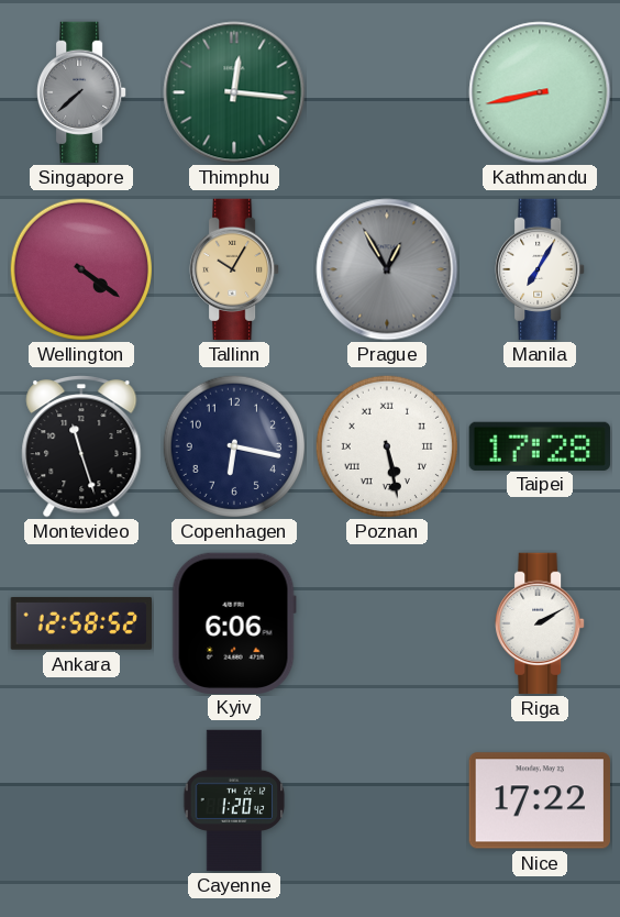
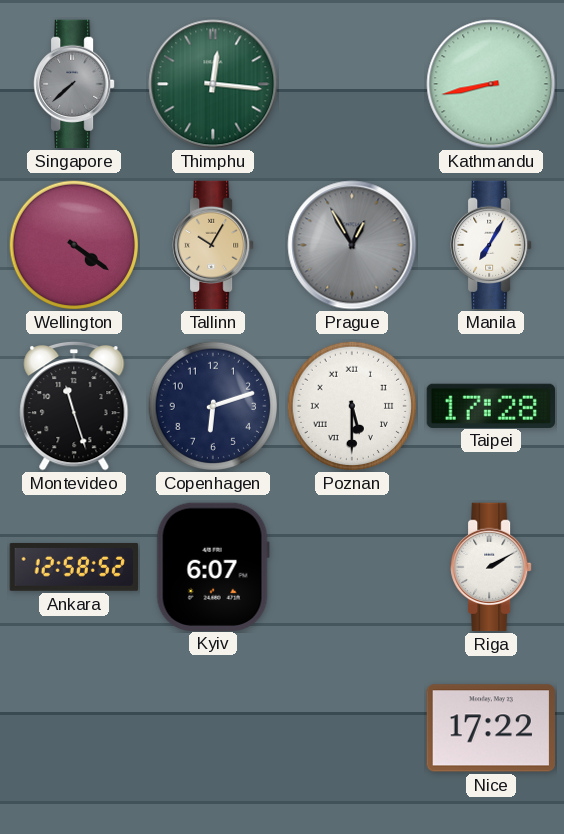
Copenhagen: 6:17 -> 6:12 (212, 405)
Poznan: 5:28 -> 5:30 (351, 405)
Kyiv: 6:06 -> 6:07 (213, 566)
Cayenne: 1:20 -> none (234, 800)
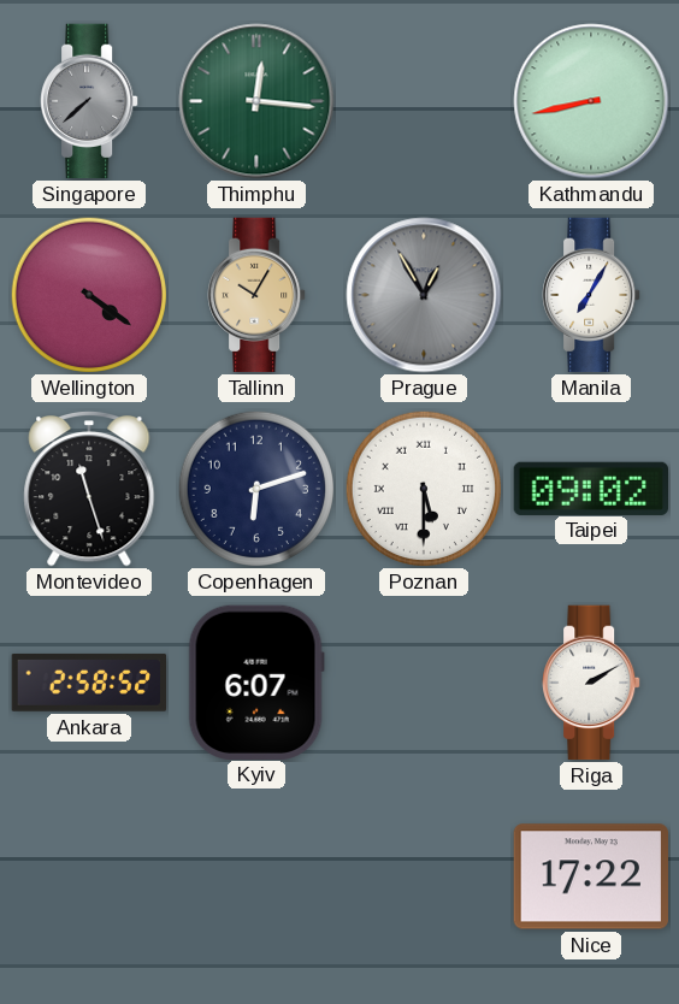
Taipei: 17:28 -> 09:02 (590, 488)
Ankara: 12:58 -> 2:58 (88, 683)
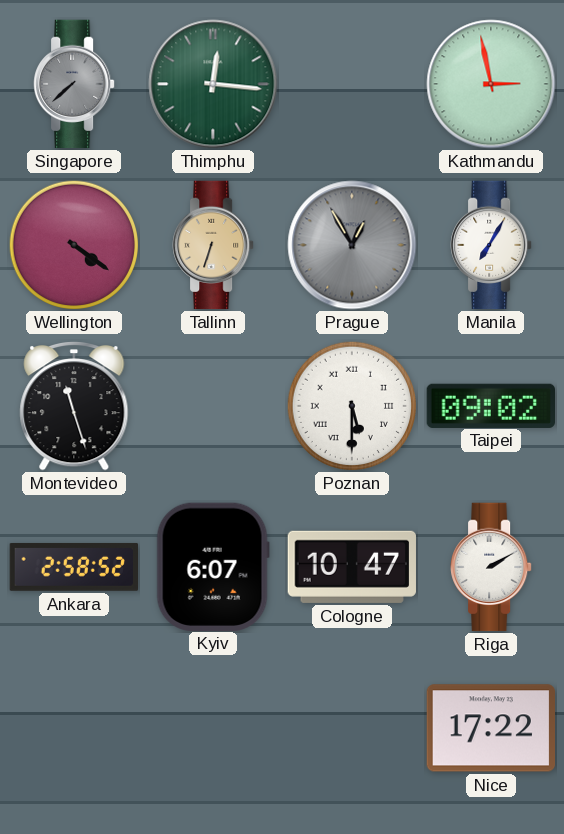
Kathmandu: 8:43 -> 2:58 (491, 84)
Tallinn: 10:05 -> 6:33 (213, 245)
Copenhagen: 6:12 -> none (255, 488)
Cologne: none -> 10:47 (352, 567)
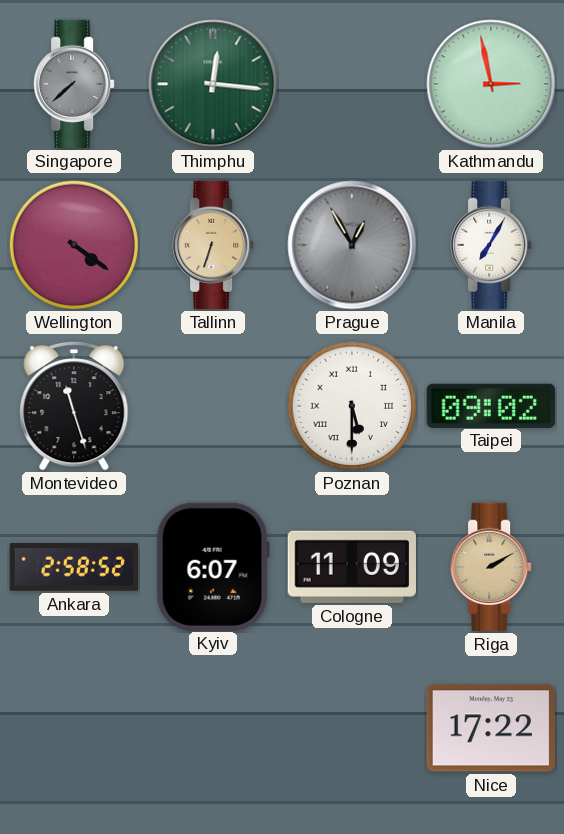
Cologne: 10:47 -> 11:09 (352, 567)
Riga dial: white -> champagne (491, 567)
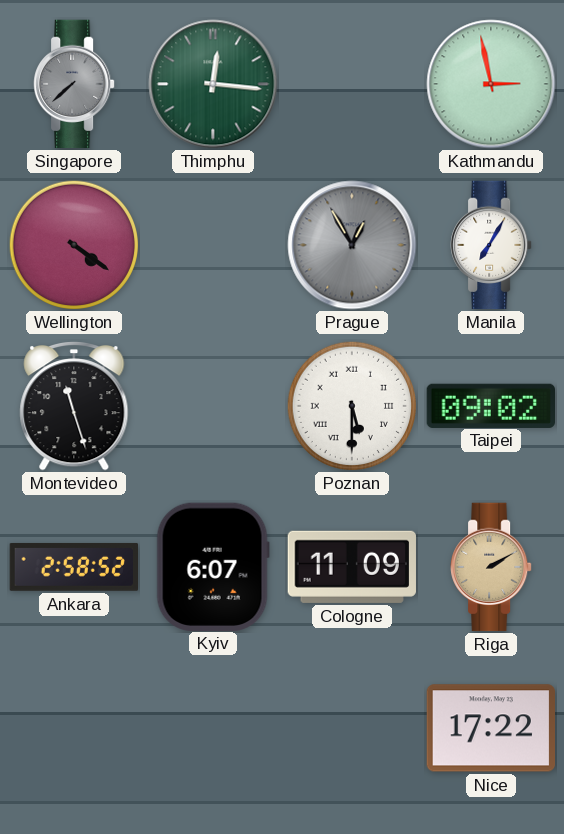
Tallinn: 6:33 -> none (213, 245)
